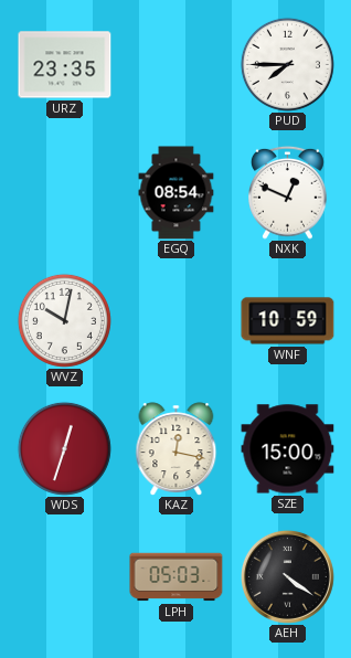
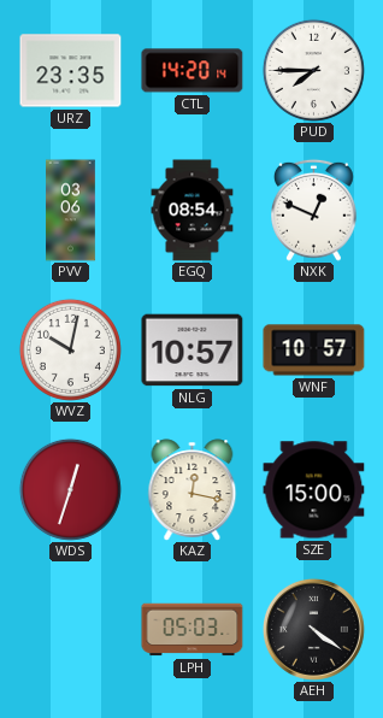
CTL: none -> 14:20 (193, 71)
PVV: none -> 03:06 (71, 211)
NLG: none -> 10:57 (193, 351)
WNF: 10:59 -> 10:57 (314, 351)
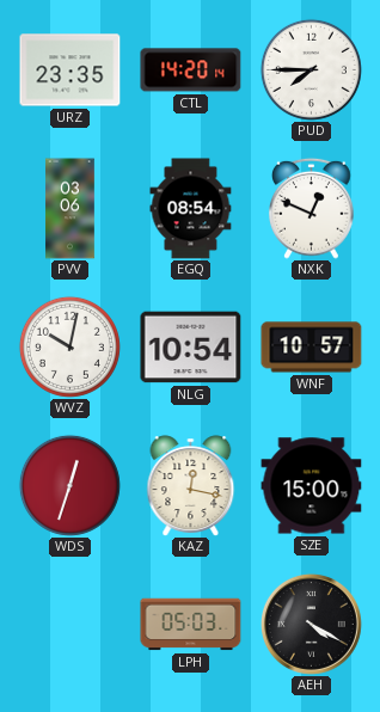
NLG: 10:57 -> 10:54 (191, 348)
AEH: 4:21 -> 4:20 (311, 624)
